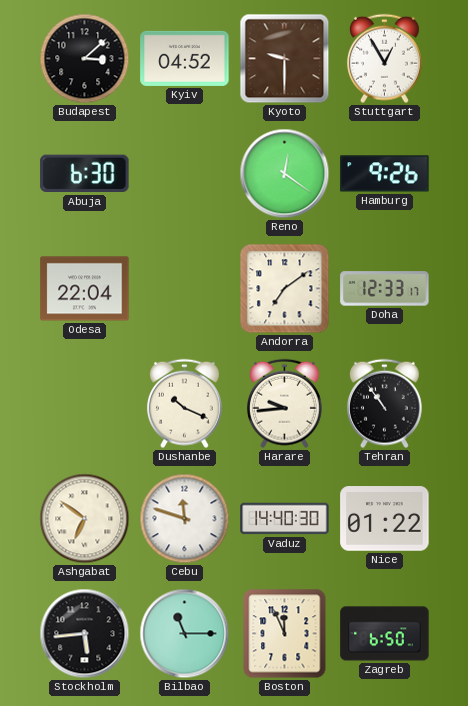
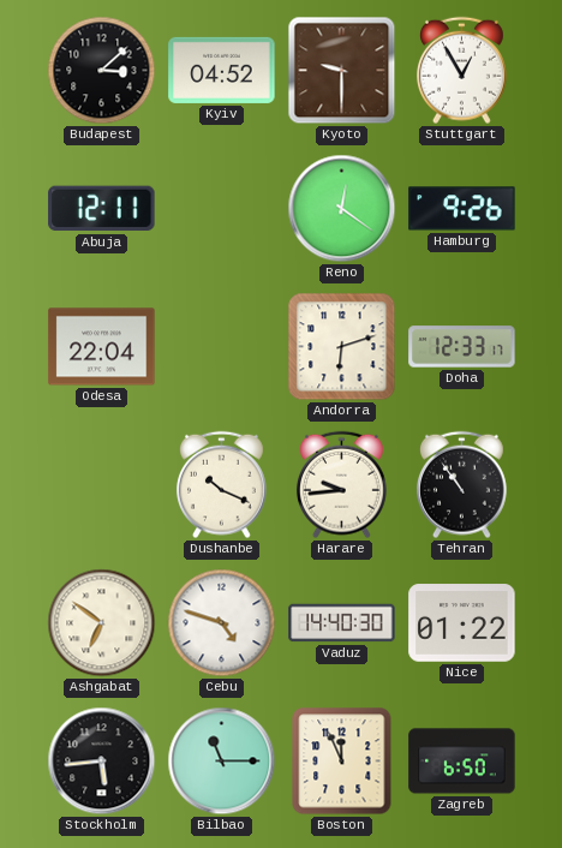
Abuja: 6:30 -> 12:11 (102, 209)
Andorra: 7:09 -> 6:12 (342, 347)
Cebu: 11:48 -> 4:48 (222, 623)
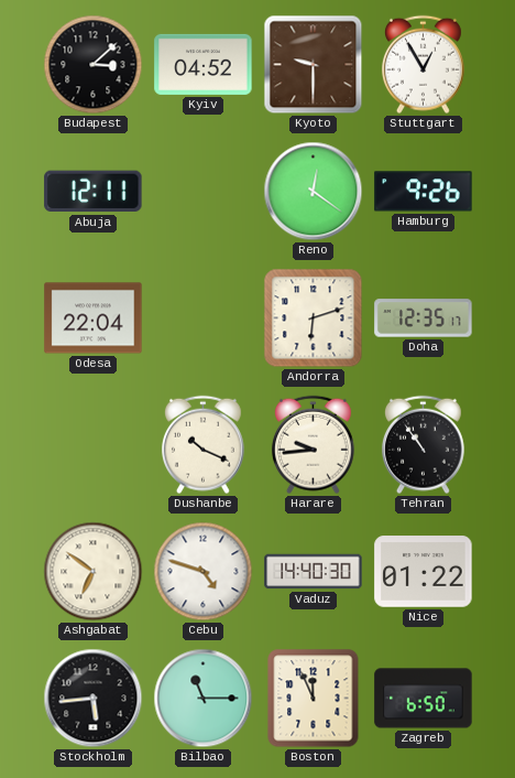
Doha: 12:33 -> 12:35 (424, 318)
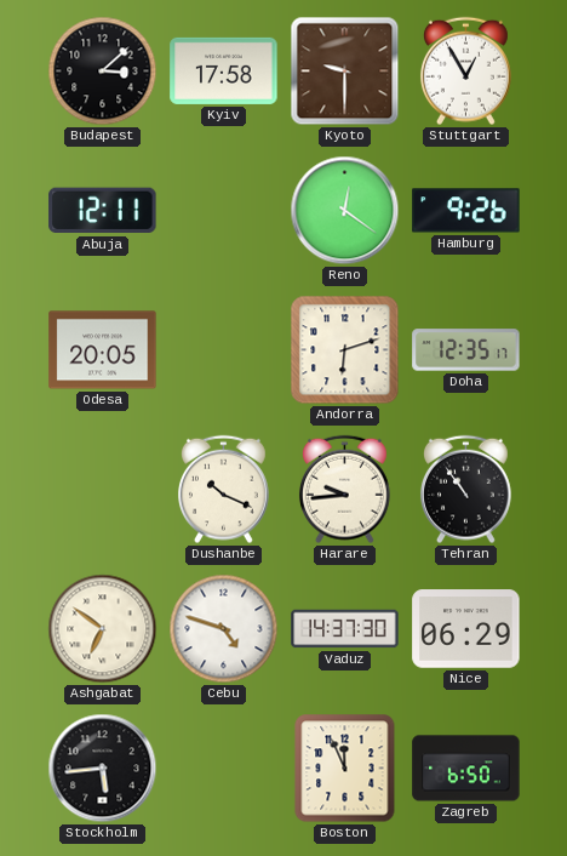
Kyiv: 04:52 -> 17:58 (224, 70)
Odesa: 22:04 -> 20:05 (103, 350)
Vaduz: 14:40 -> 14:37 (345, 629)
Nice: 01:22 -> 06:29 (466, 629)
Bilbao: 11:15 -> none (204, 699)
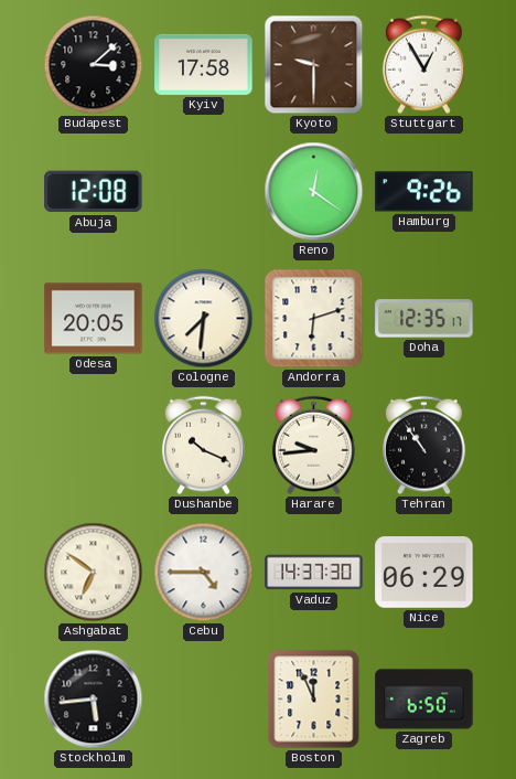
Abuja: 12:11 -> 12:08 (94, 192)
Cologne: none -> 7:31 (204, 319)
Cebu: 4:48 -> 4:45 (204, 573)
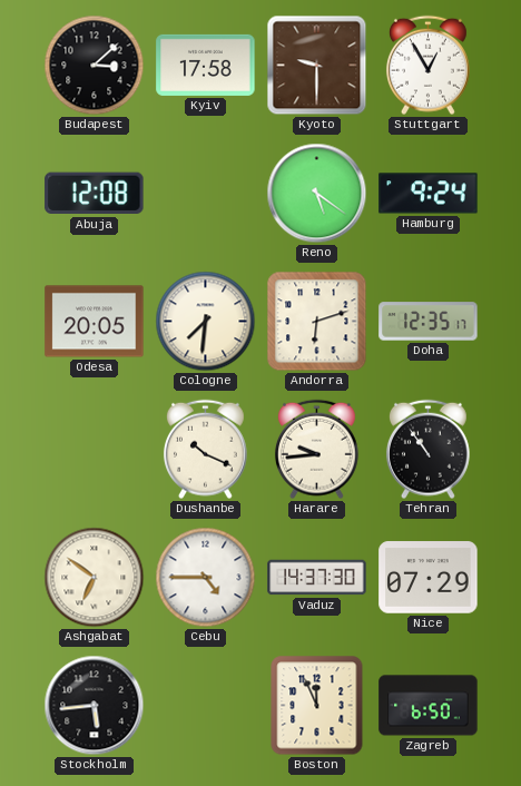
Reno: 12:21 -> 5:21 (317, 194)
Hamburg: 9:26 -> 9:24 (429, 194)
Nice: 06:29 -> 07:29 (429, 578)
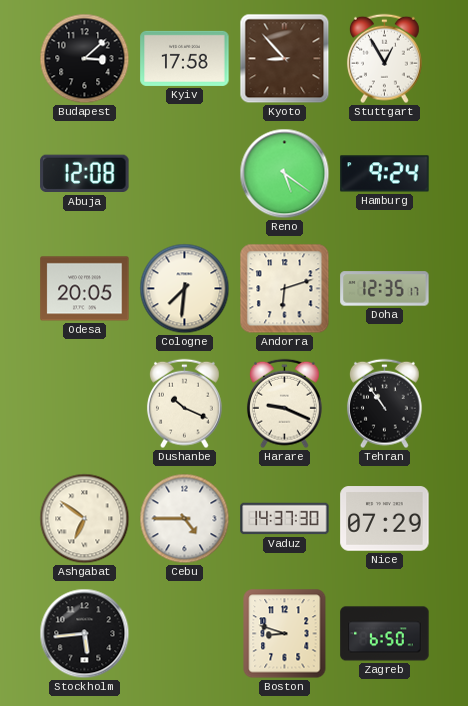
Kyoto: 9:30 -> 8:53 (285, 59)
Harare: 9:44 -> 9:19 (284, 404)
Boston: 11:56 -> 8:48 (285, 634)
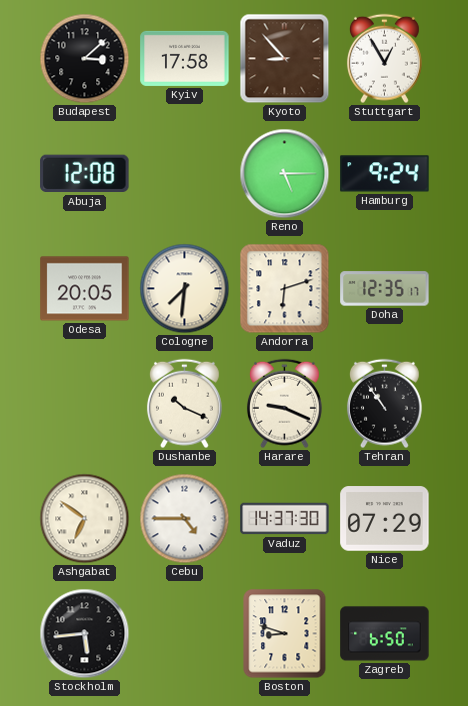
Reno: 5:21 -> 5:15 (285, 174)
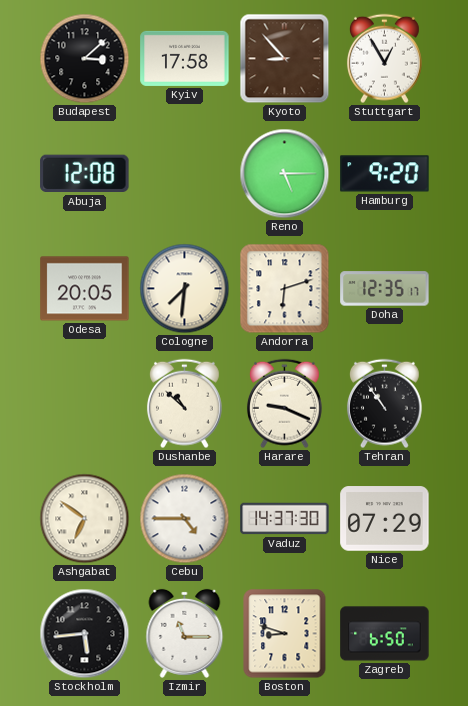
Hamburg: 9:24 -> 9:20 (385, 174)
Dushanbe: 10:19 -> 10:52 (184, 404)
Izmir: none -> 11:15 (185, 633)
